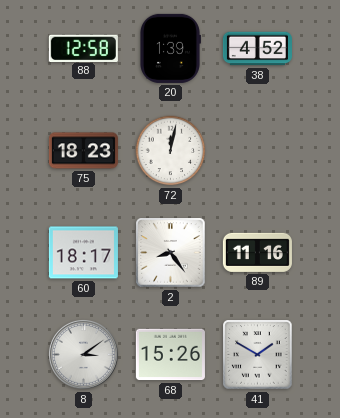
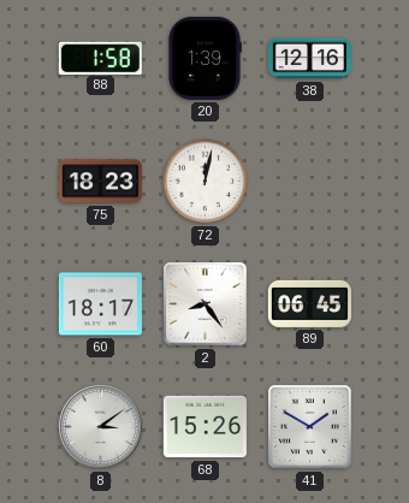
88: 12:58 -> 1:58 (100, 58)
38: 4:52 -> 12:16 (309, 59)
89: 11:16 -> 06:45 (309, 303)
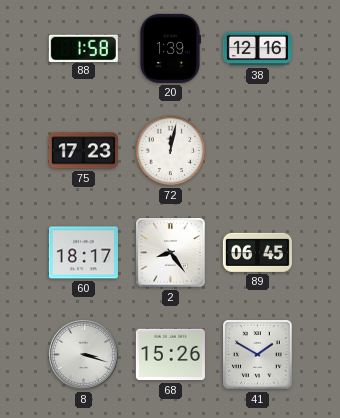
75: 18:23 -> 17:23 (83, 151)
8: 3:09 -> 3:18 (83, 354)
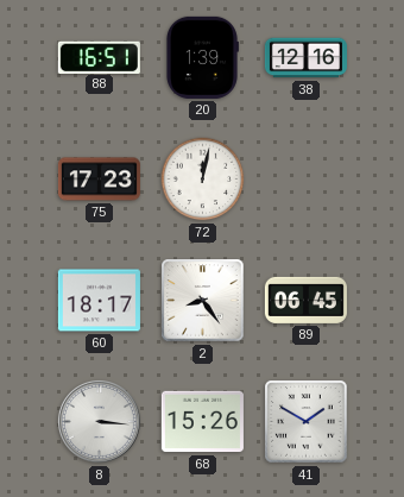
88: 1:58 -> 16:51 (99, 57)
8: 3:18 -> 3:16 (99, 421)
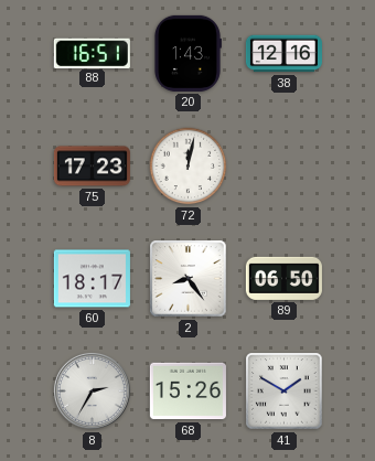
20: 1:39 -> 1:43 (187, 53)
89: 06:45 -> 06:50 (283, 278)
8: 3:16 -> 2:35 (92, 390)
